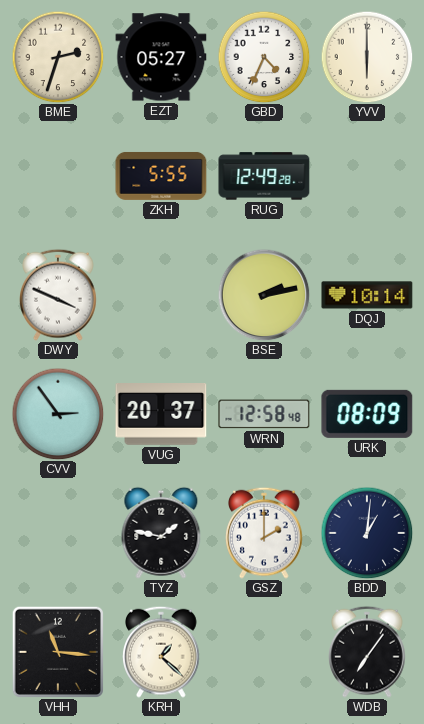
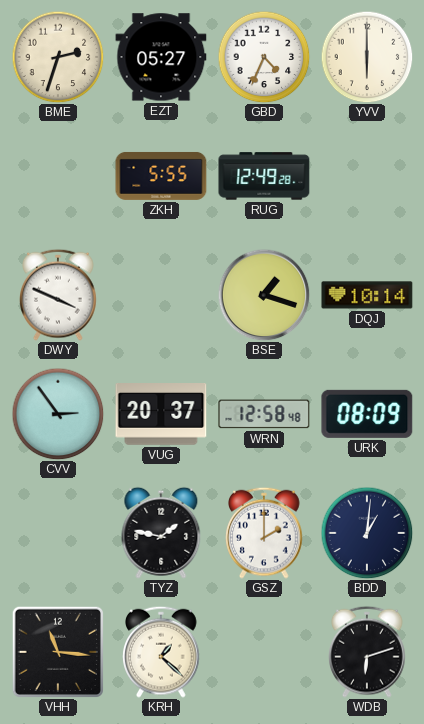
BSE: 2:13 -> 1:18 (264, 295)
WDB: 7:06 -> 6:12 (368, 652)
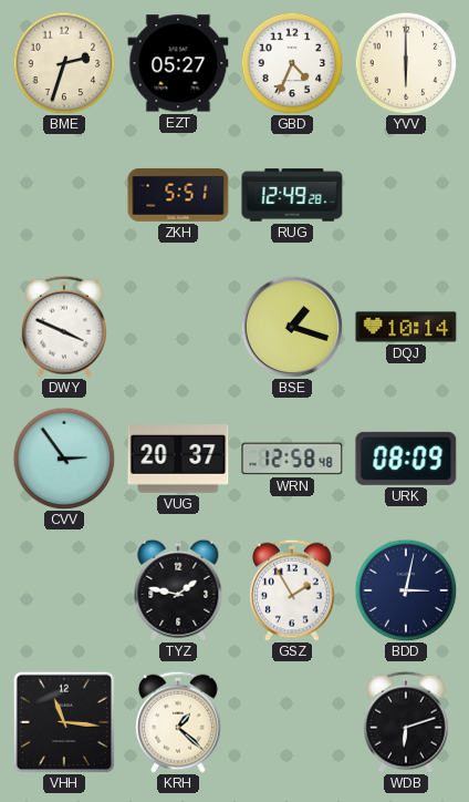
ZKH: 5:55 -> 5:51 (178, 195)
GSZ: 2:00 -> 1:55 (293, 590)
BDD: 1:01 -> 3:02 (406, 590)
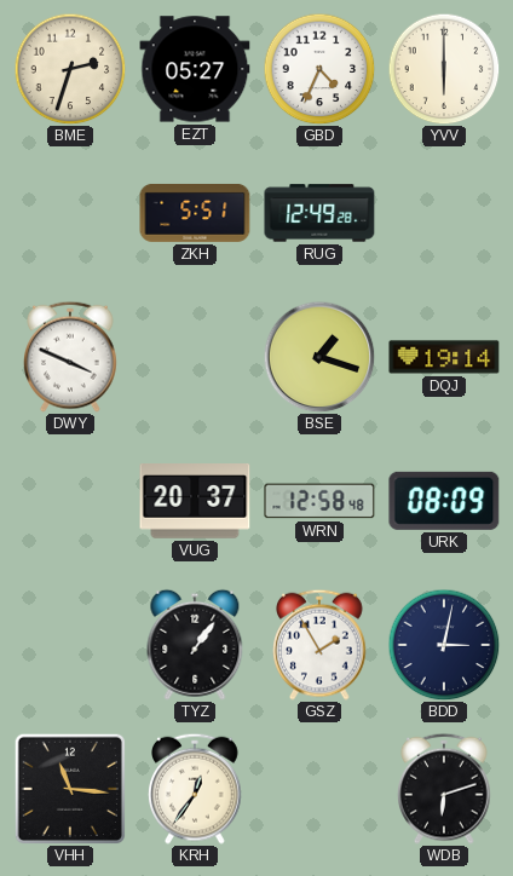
DQJ: 10:14 -> 19:14 (444, 357)
CVV: 2:54 -> none (64, 459)
TYZ: 1:47 -> 1:06 (195, 645)
KRH: 1:22 -> 12:36 (196, 789)
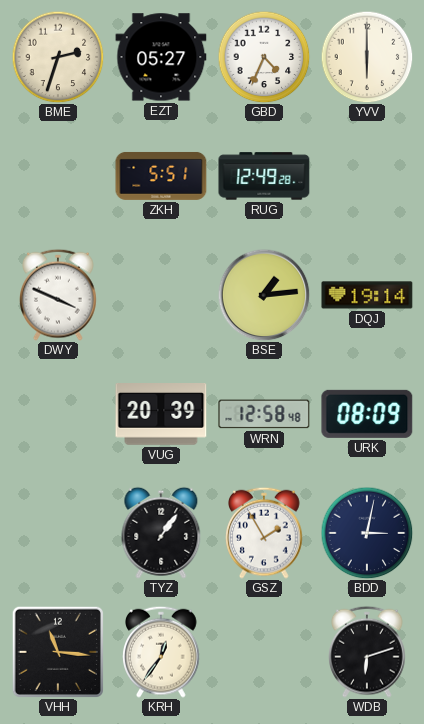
BSE: 1:18 -> 1:14 (264, 295)
VUG: 20:37 -> 20:39 (161, 415)
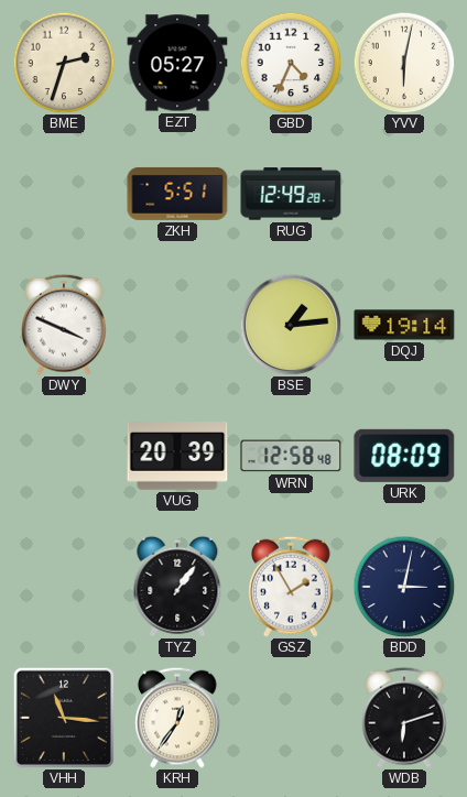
YVV: 6:00 -> 6:02 (404, 63)
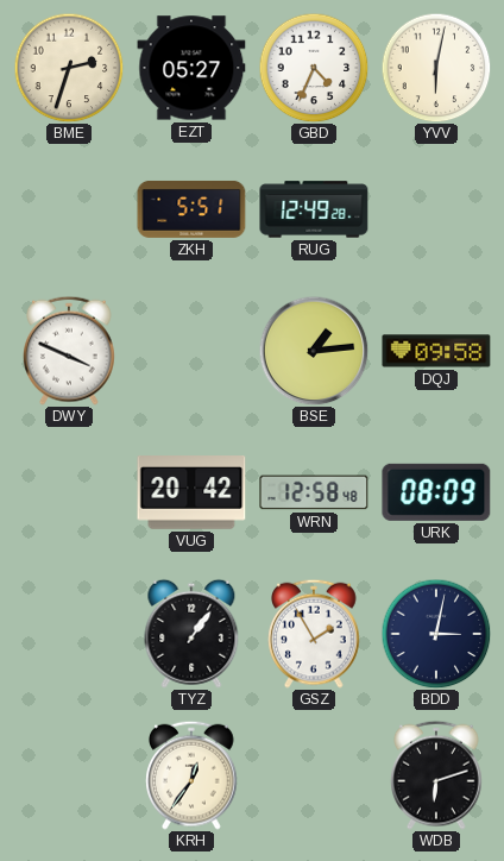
DQJ: 19:14 -> 09:58 (436, 351)
VUG: 20:39 -> 20:42 (191, 494)
VHH: 11:16 -> none (63, 717)
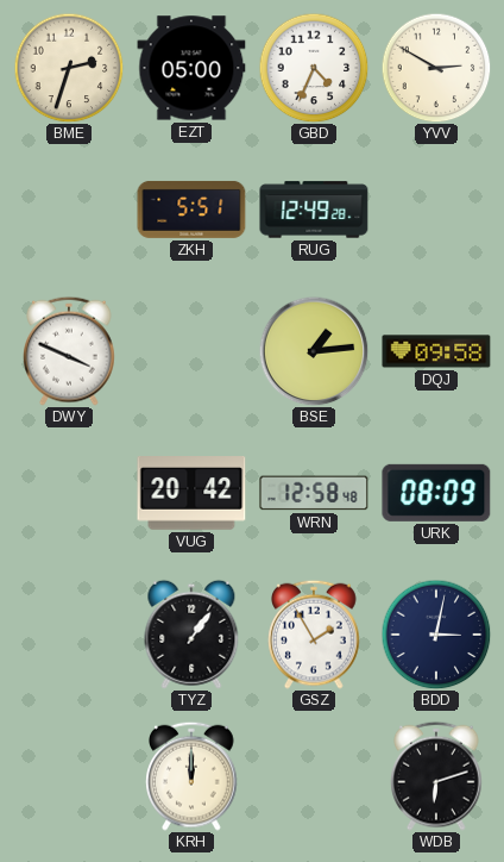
EZT: 05:27 -> 05:00 (191, 68)
YVV: 6:02 -> 2:50 (436, 68)
KRH: 12:36 -> 12:00 (193, 776)
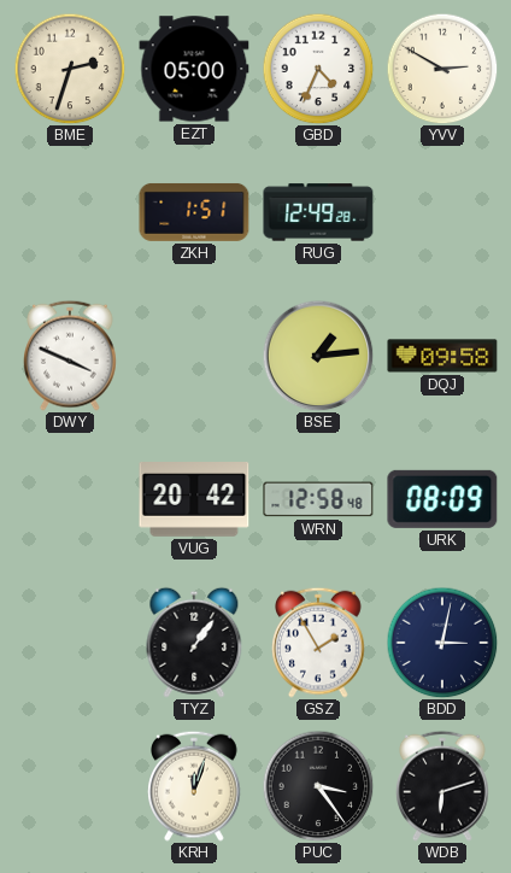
ZKH: 5:51 -> 1:51 (194, 212)
KRH: 12:00 -> 12:03 (195, 786)
PUC: none -> 3:24 (318, 786)
